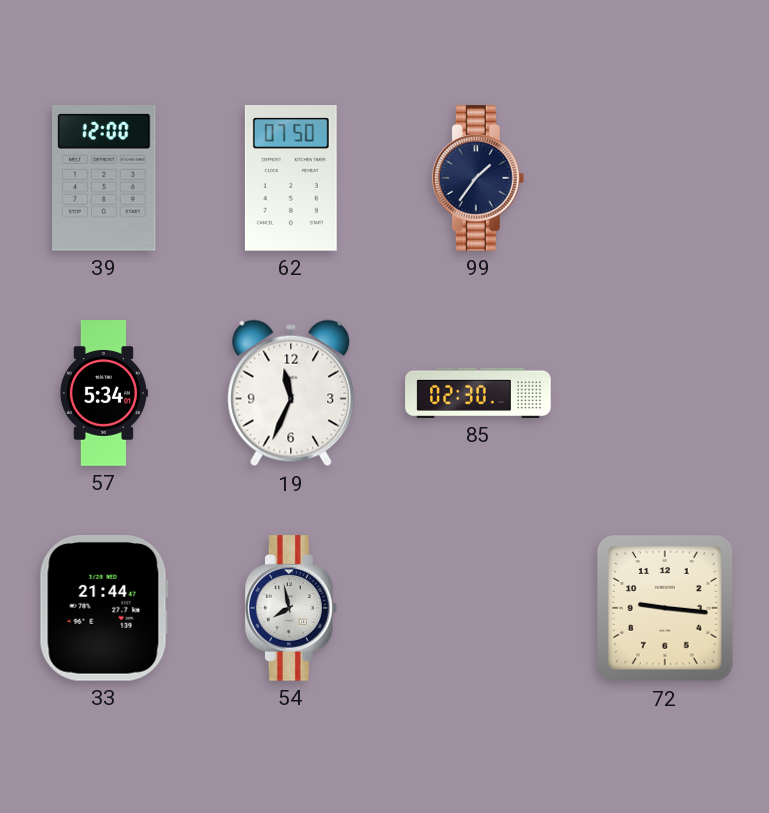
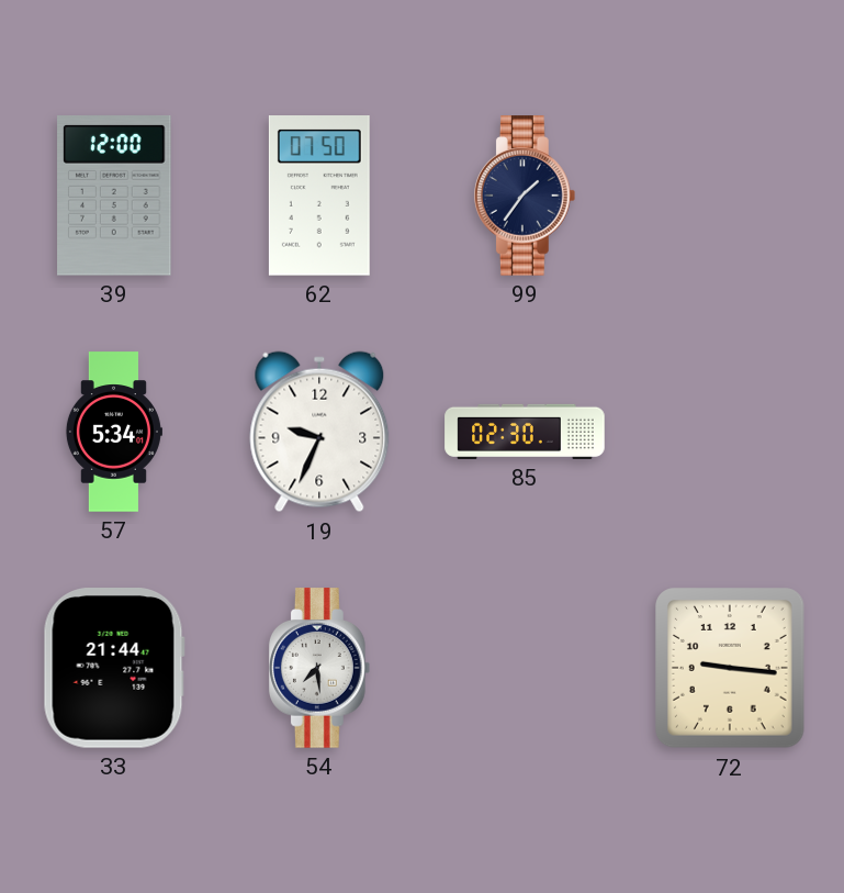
19: 11:34 -> 9:34 (319, 432)
54: 7:58 -> 7:29 (319, 668)
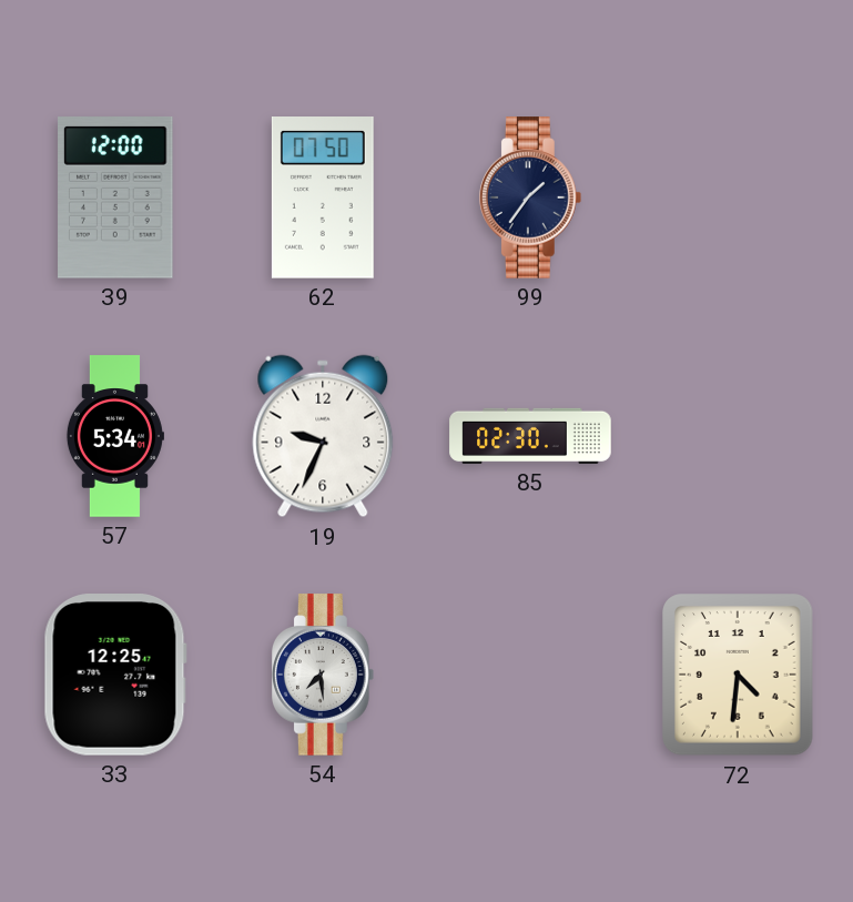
33: 21:44 -> 12:25 (115, 676)
72: 9:16 -> 4:31 (738, 675)
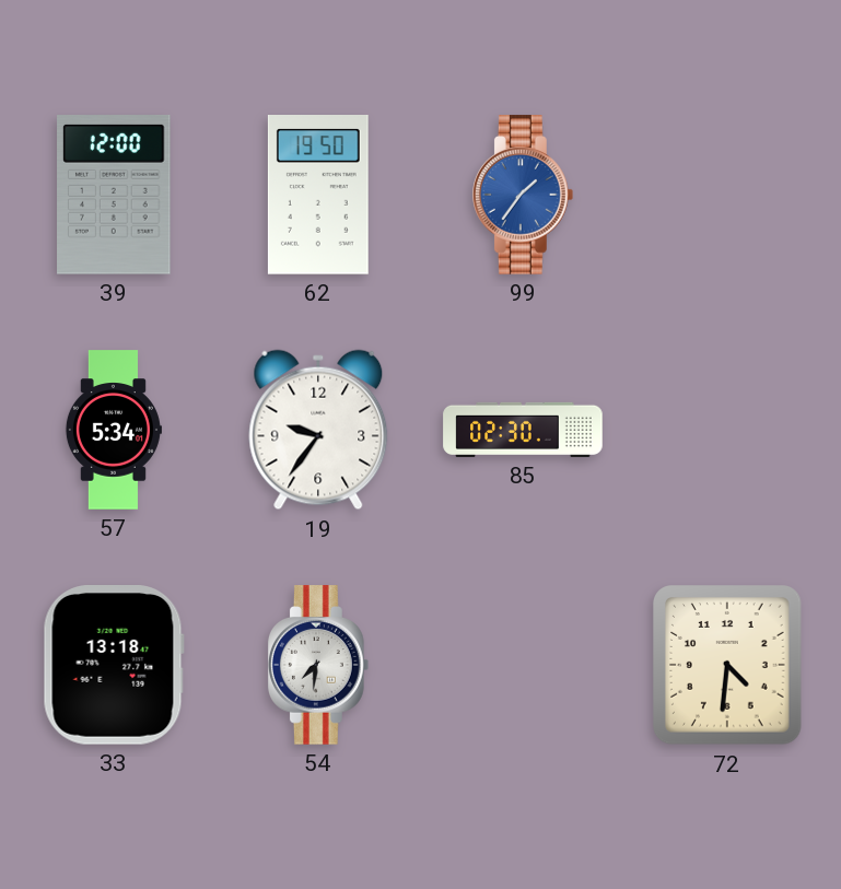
62: 07:50 -> 19:50 (318, 196)
99 dial: navy -> blue (523, 195)
19: 9:34 -> 9:36 (318, 430)
33: 12:25 -> 13:18 (114, 666)
54: 7:29 -> 7:31 (318, 665)
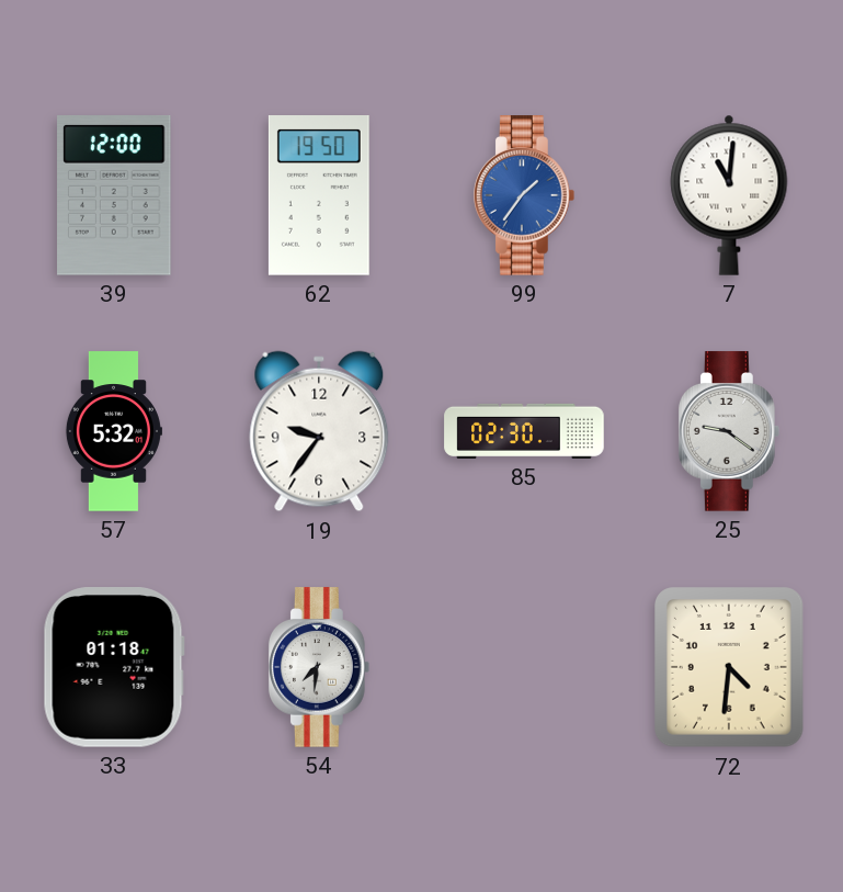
7: none -> 11:01 (729, 195)
57: 5:34 -> 5:32 (113, 431)
25: none -> 9:21 (729, 431)
33: 13:18 -> 01:18 (114, 668)
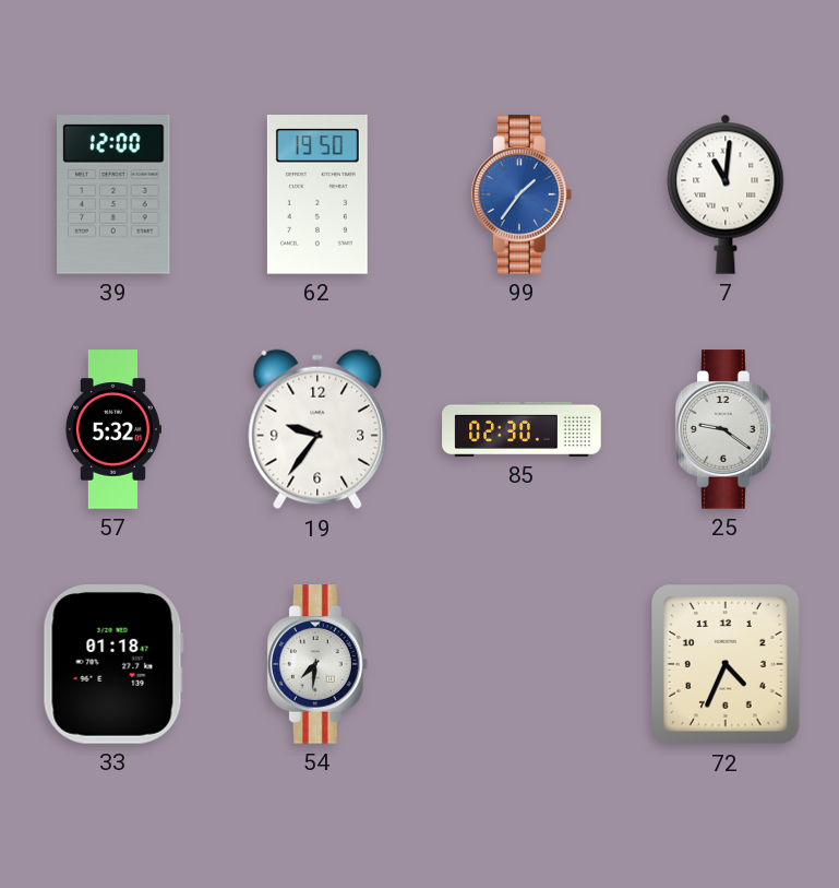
72: 4:31 -> 4:34 (726, 664)
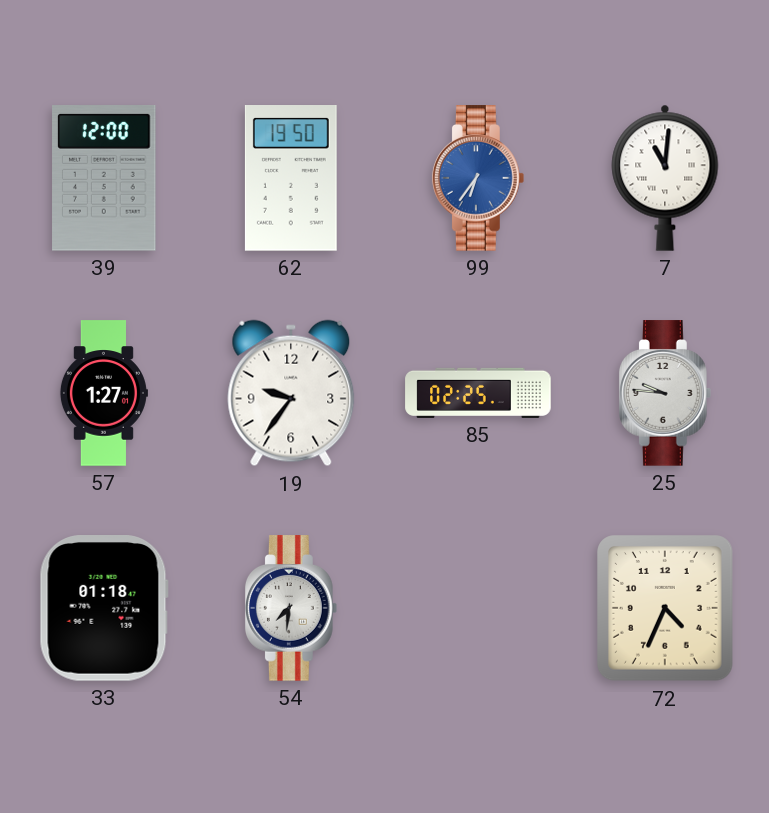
99: 1:36 -> 6:36 (478, 178)
57: 5:32 -> 1:27 (103, 393)
85: 02:30 -> 02:25 (478, 393)
25: 9:21 -> 9:46 (665, 393)
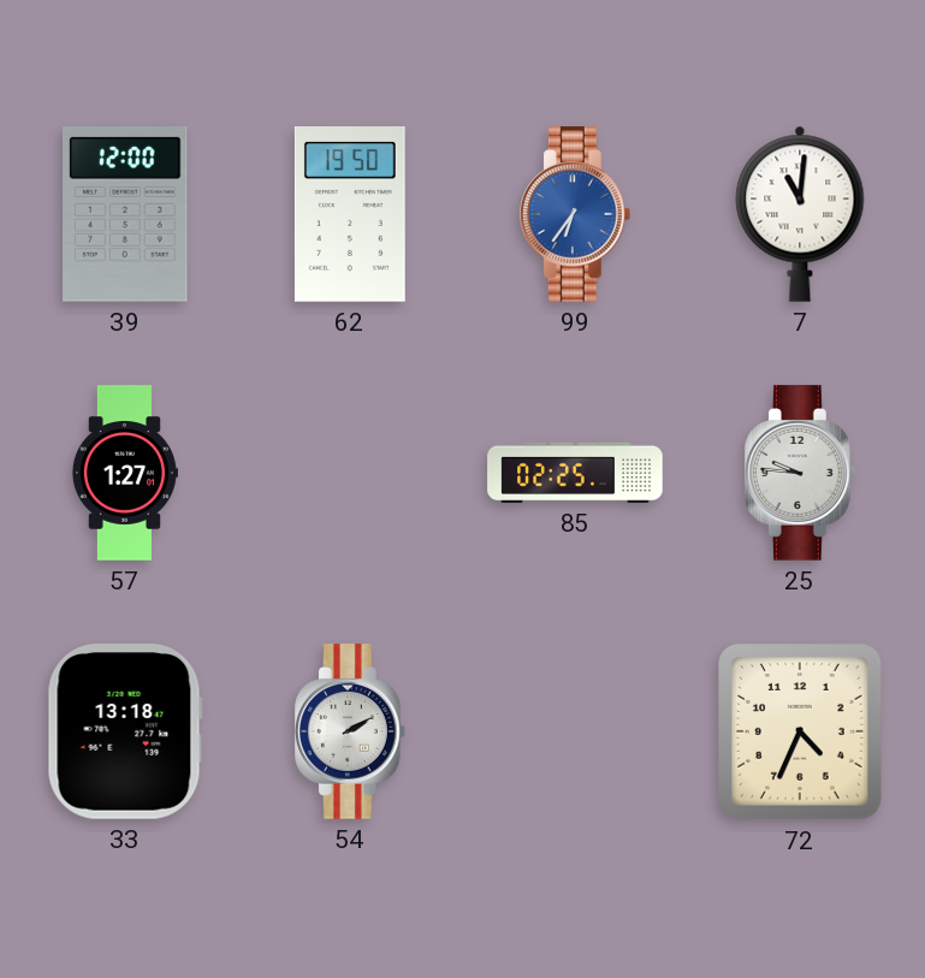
19: 9:36 -> none (291, 393)
33: 01:18 -> 13:18 (125, 733)
54: 7:31 -> 2:10 (350, 731)
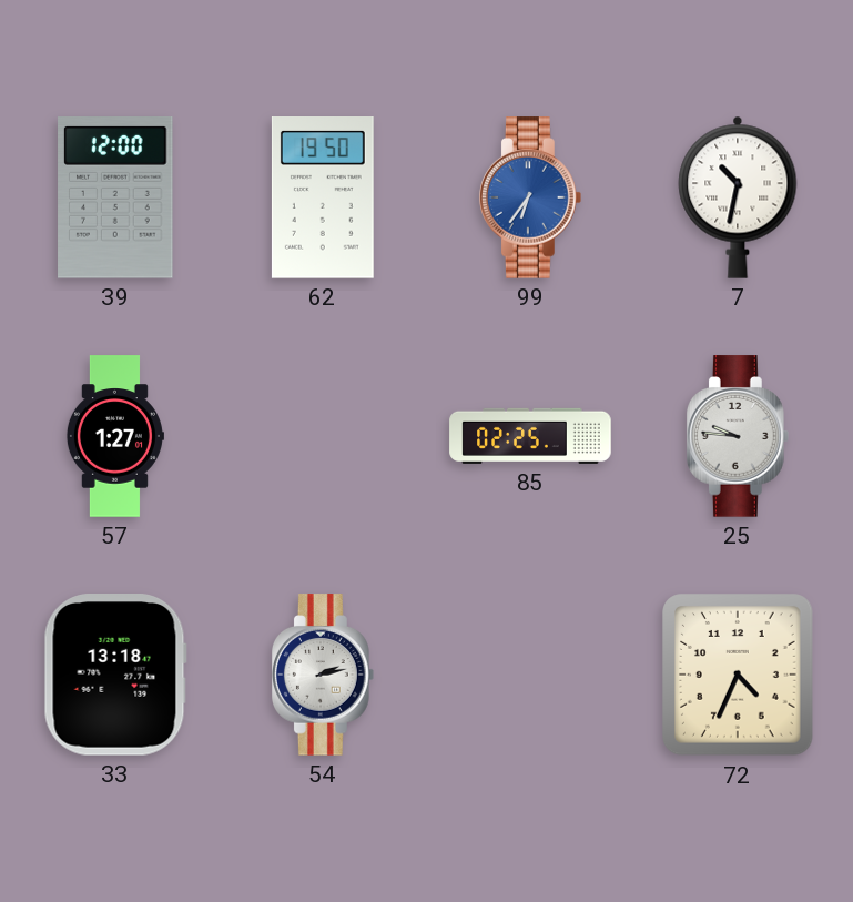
7: 11:01 -> 10:32 (738, 197)
54: 2:10 -> 2:13 (323, 675)
